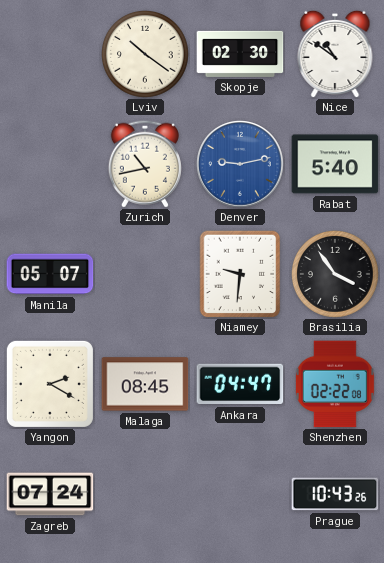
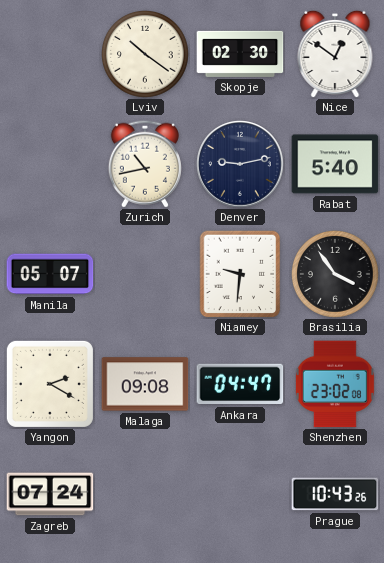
Nice: 10:51 -> 12:51 (335, 54)
Denver dial: blue -> navy (241, 165)
Malaga: 08:45 -> 09:08 (145, 384)
Shenzhen: 02:22 -> 23:02 (335, 384)
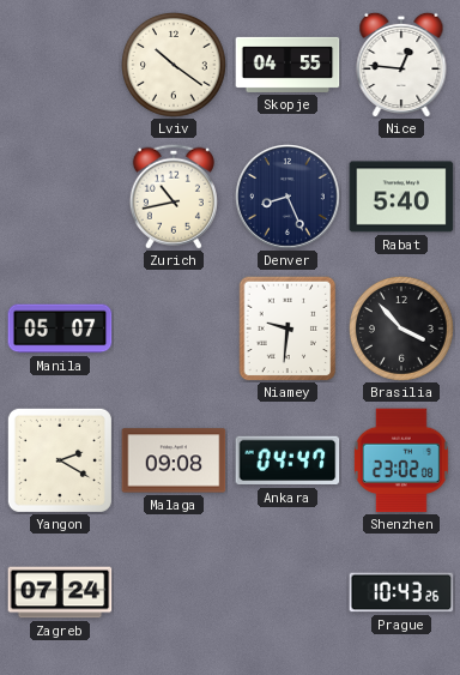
Skopje: 02:30 -> 04:55 (287, 65)
Nice: 12:51 -> 12:46 (401, 65)
Denver: 9:13 -> 8:26 (289, 198)
Brasilia: 3:54 -> 3:53 (402, 330)
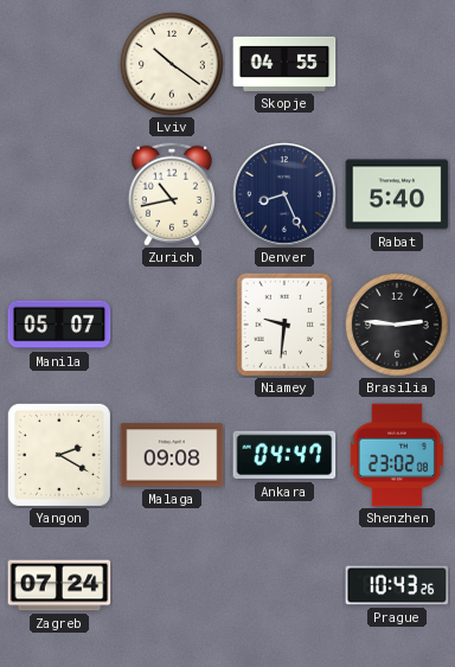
Nice: 12:46 -> none (401, 65)
Brasilia: 3:53 -> 2:46 (398, 326)
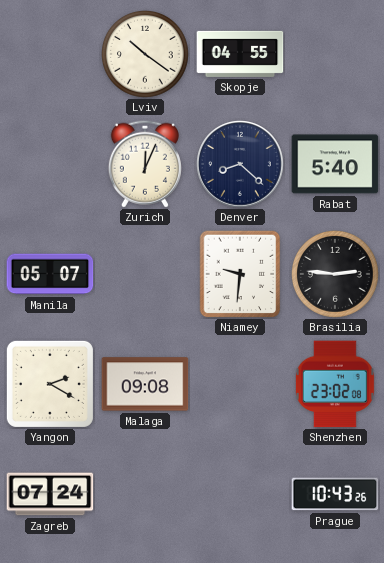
Zurich: 10:43 -> 12:04 (145, 164)
Denver: 8:26 -> 8:22 (241, 165)
Ankara: 04:47 -> none (284, 455)
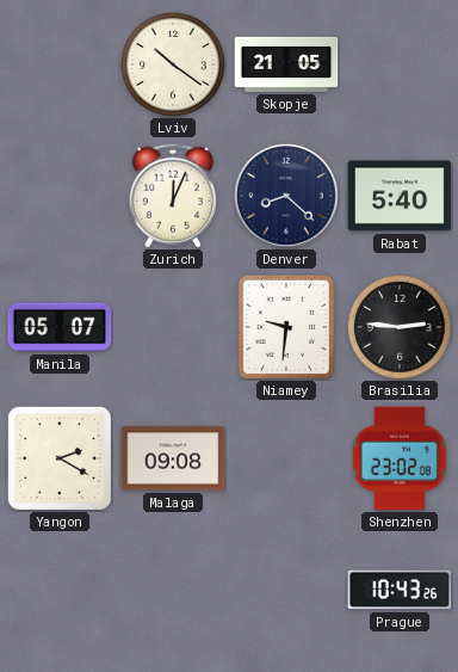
Skopje: 04:55 -> 21:05 (286, 64)
Zagreb: 07:24 -> none (50, 494)
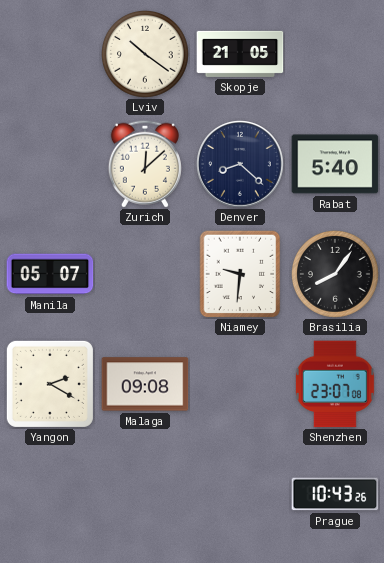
Zurich: 12:04 -> 12:08 (145, 164)
Brasilia: 2:46 -> 8:06 (336, 275)
Shenzhen: 23:02 -> 23:07 (335, 384)
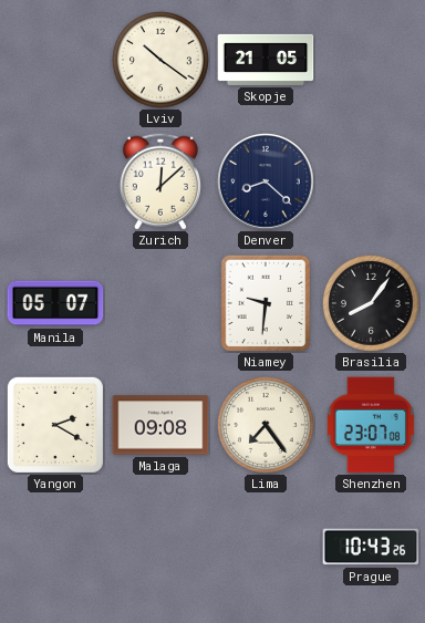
Rabat: 5:40 -> none (335, 164)
Lima: none -> 7:24 (267, 426)
